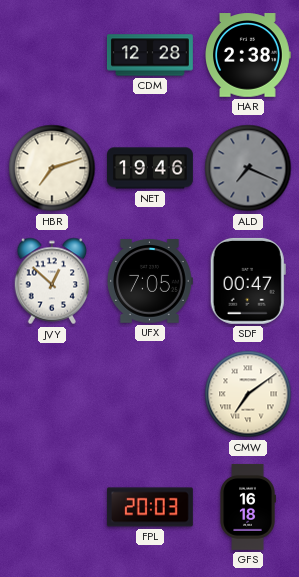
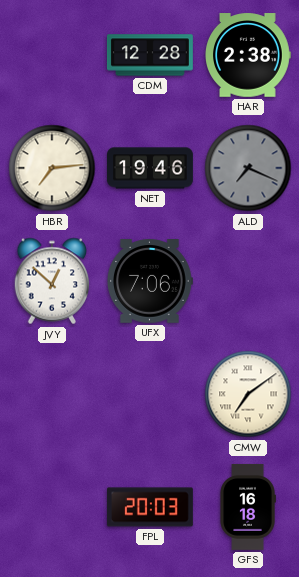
HBR: 7:12 -> 7:14 (52, 168)
UFX: 7:05 -> 7:06 (150, 281)
SDF: 00:47 -> none (248, 281)
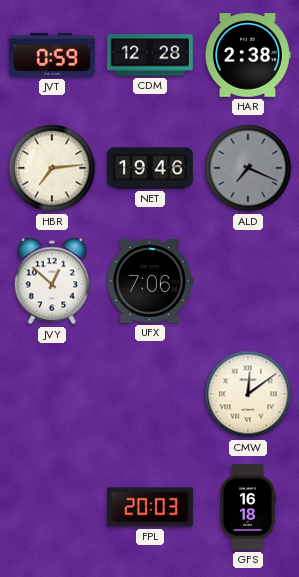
JVT: none -> 0:59 (52, 55)
CMW: 7:09 -> 12:09 (248, 394)
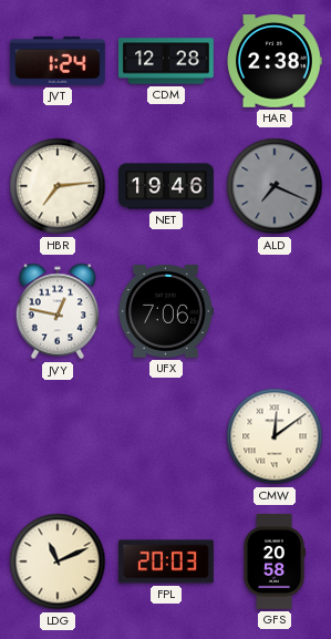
JVT: 0:59 -> 1:24 (58, 61)
JVY: 12:52 -> 12:47 (58, 311)
LDG: none -> 11:11 (58, 561)
GFS: 16:18 -> 20:58 (275, 561)
